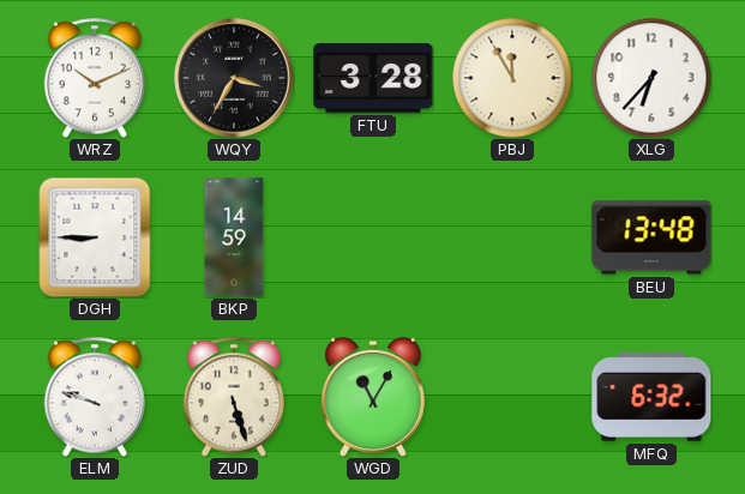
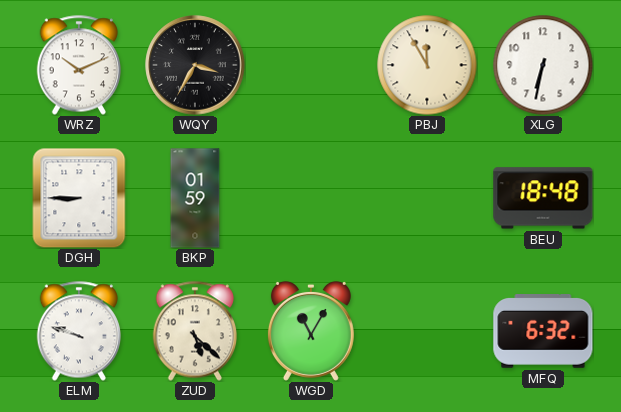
FTU: 3:28 -> none (373, 78)
XLG: 6:37 -> 6:32 (543, 65)
BKP: 14:59 -> 01:59 (195, 198)
BEU: 13:48 -> 18:48 (543, 198)
ZUD: 5:27 -> 5:22 (194, 331)
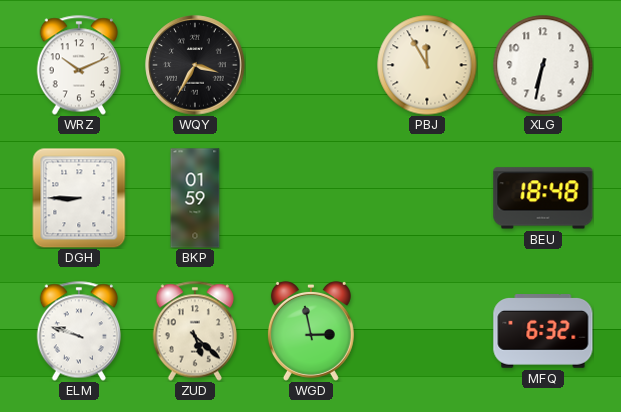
WGD: 11:05 -> 2:58 (311, 331)
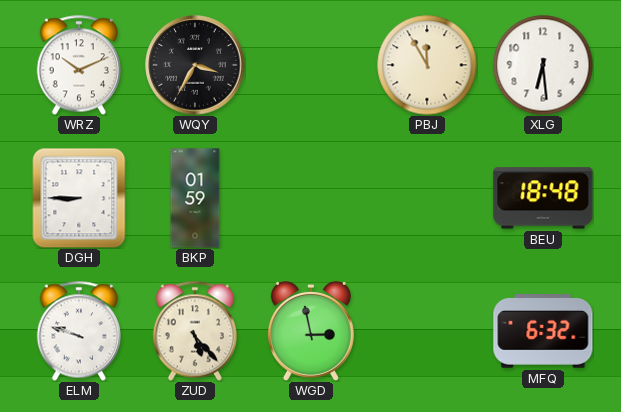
XLG: 6:32 -> 6:29 (543, 65)
ZUD: 5:22 -> 5:23 (194, 331)
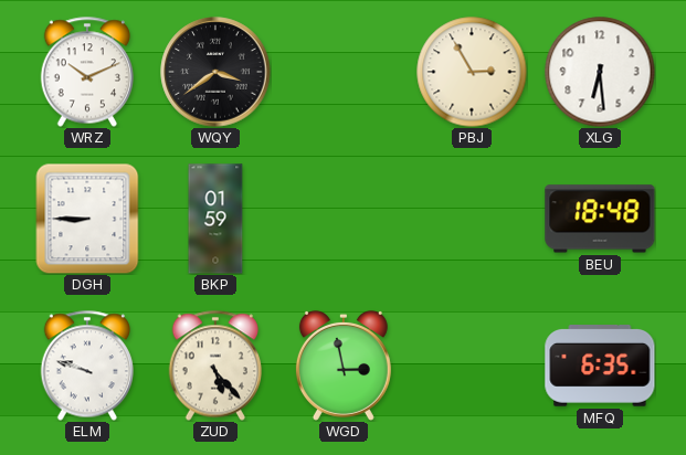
WQY: 3:35 -> 3:39 (215, 72)
PBJ: 11:55 -> 2:55 (472, 72)
MFQ: 6:32 -> 6:35 (600, 367)
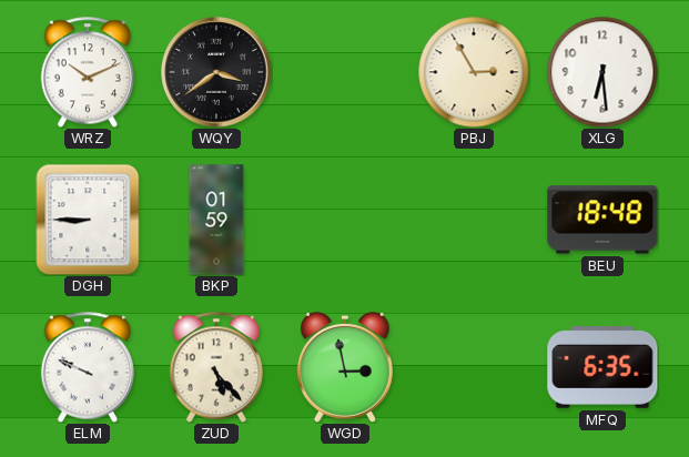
ELM: 9:48 -> 9:49 (87, 367)
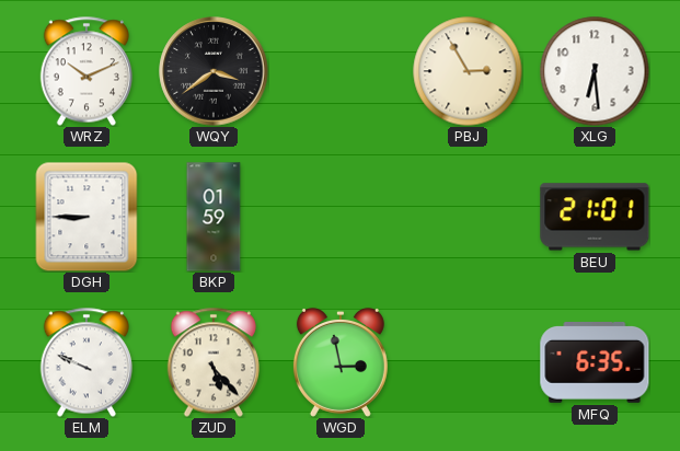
BEU: 18:48 -> 21:01 (595, 217)
